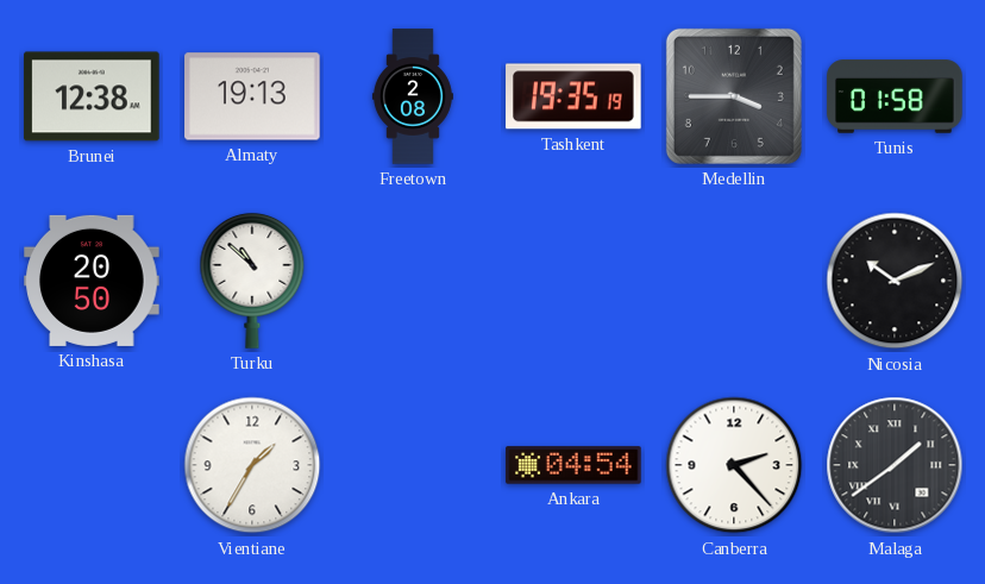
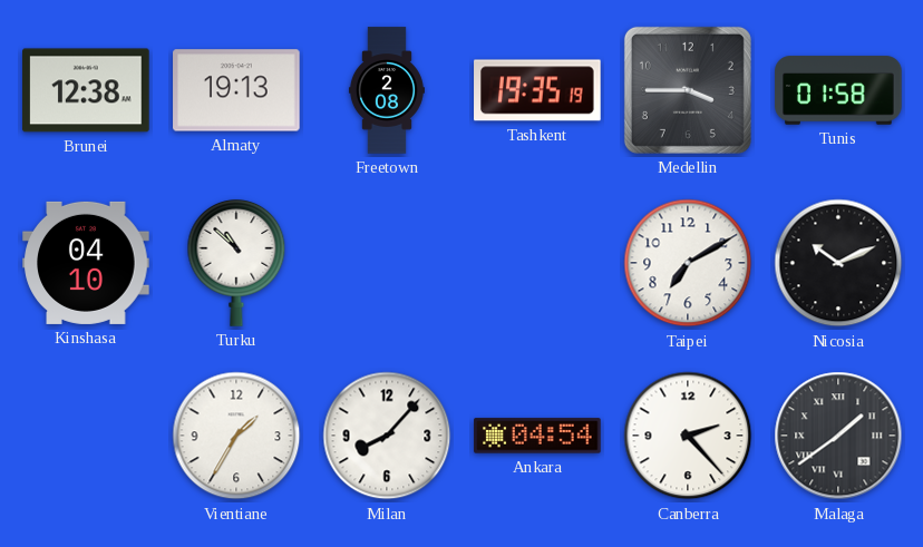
Kinshasa: 20:50 -> 04:10 (86, 263)
Taipei: none -> 7:10 (688, 263)
Milan: none -> 8:07 (387, 436)
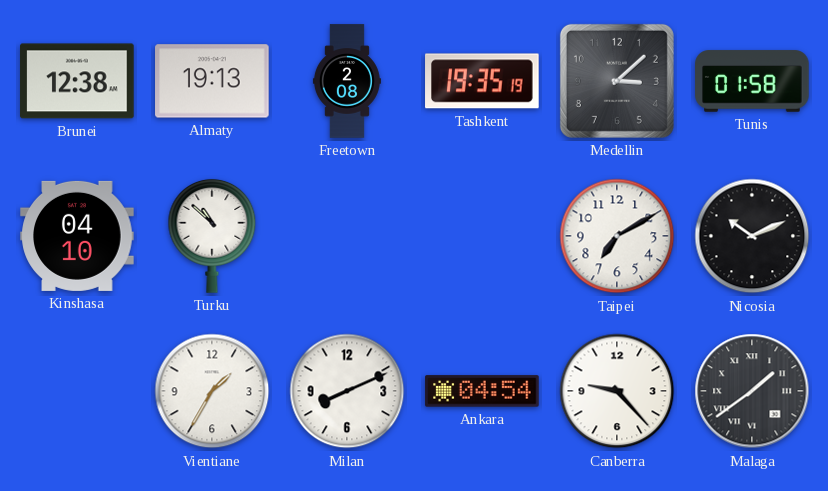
Medellin: 3:45 -> 3:08 (617, 81)
Milan: 8:07 -> 8:11 (347, 391)
Canberra: 2:23 -> 9:23 (617, 391)
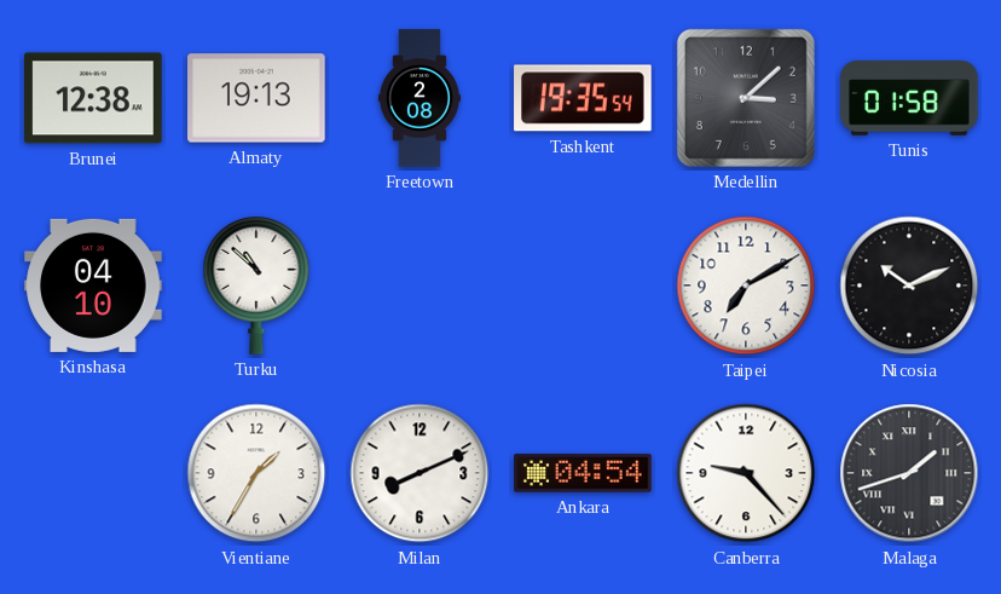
Tashkent: 19:35:19 -> 19:35:54 (583, 98)
Malaga: 1:39 -> 1:42 (909, 473)
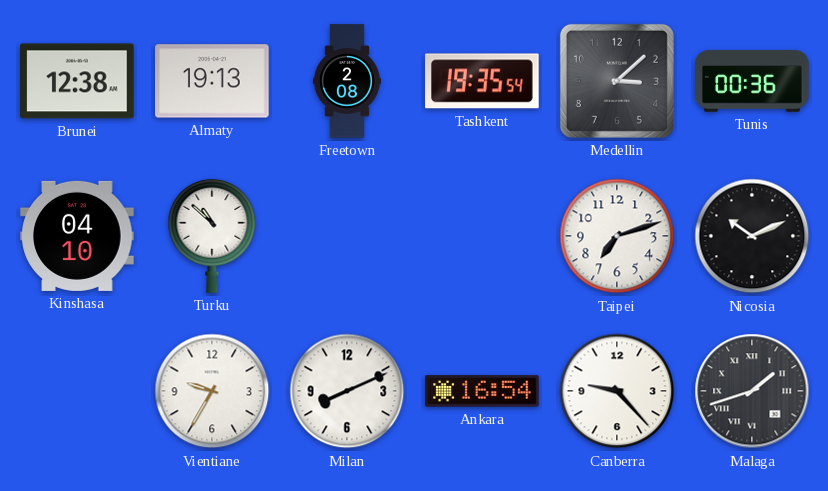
Tunis: 01:58 -> 00:36 (752, 81)
Taipei: 7:10 -> 7:12 (617, 236)
Vientiane: 1:35 -> 9:35 (212, 391)
Ankara: 04:54 -> 16:54 (482, 391)
